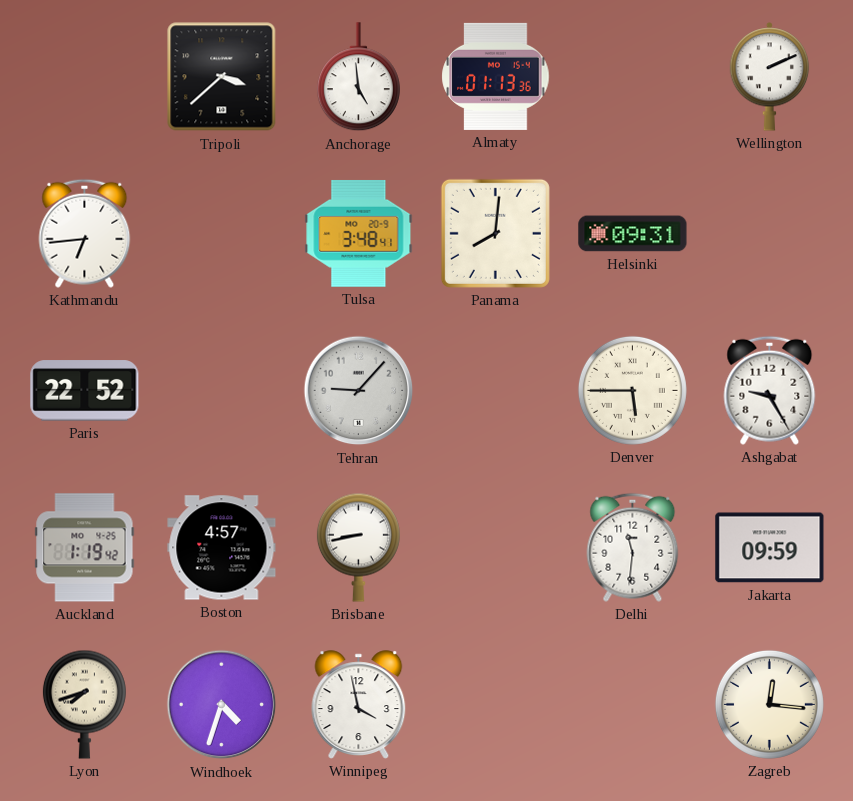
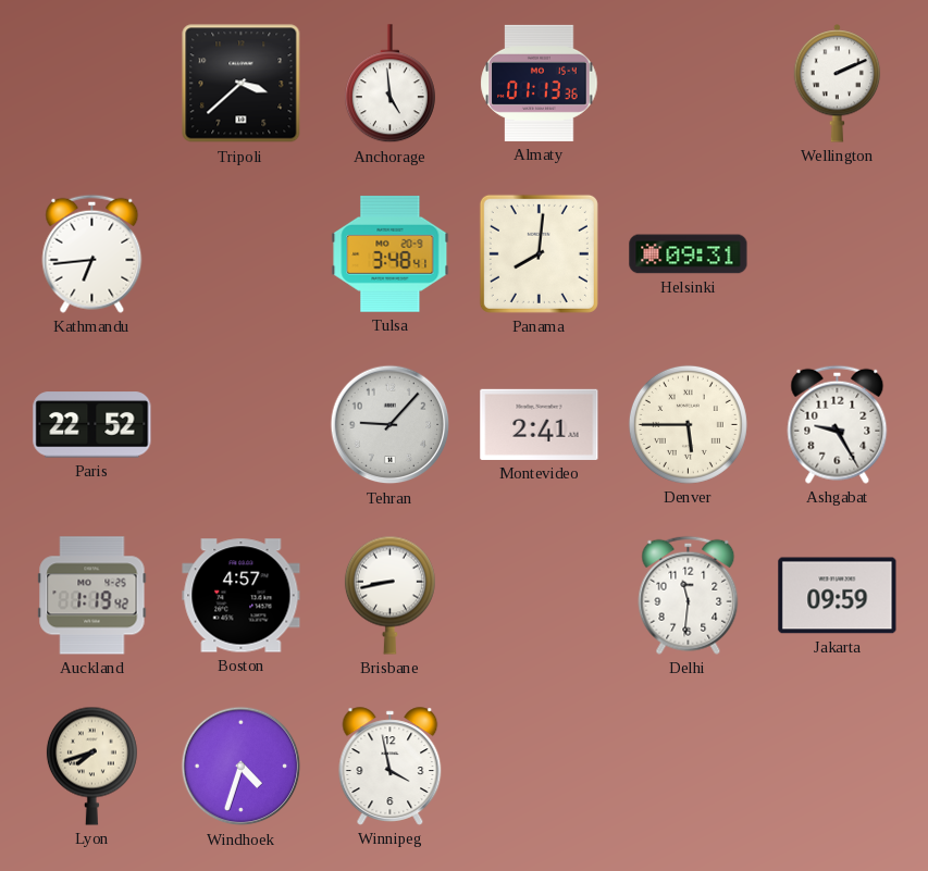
Montevideo: none -> 2:41 (540, 424)
Zagreb: 12:16 -> none (769, 704)
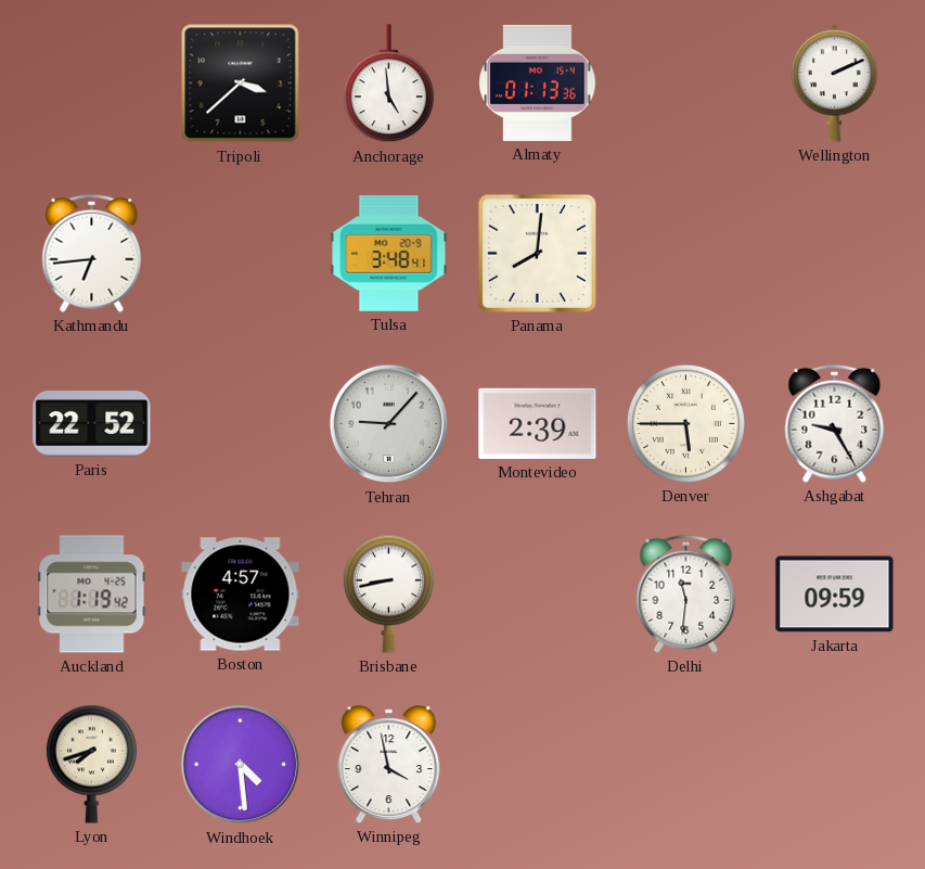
Helsinki: 09:31 -> none (689, 254)
Montevideo: 2:41 -> 2:39 (538, 423)
Windhoek: 4:33 -> 4:29 (241, 765)
